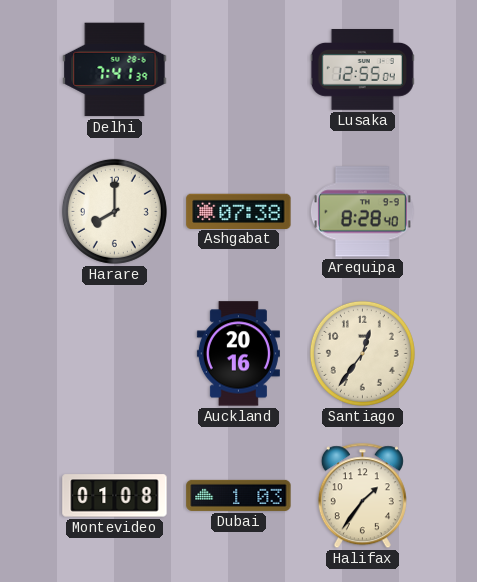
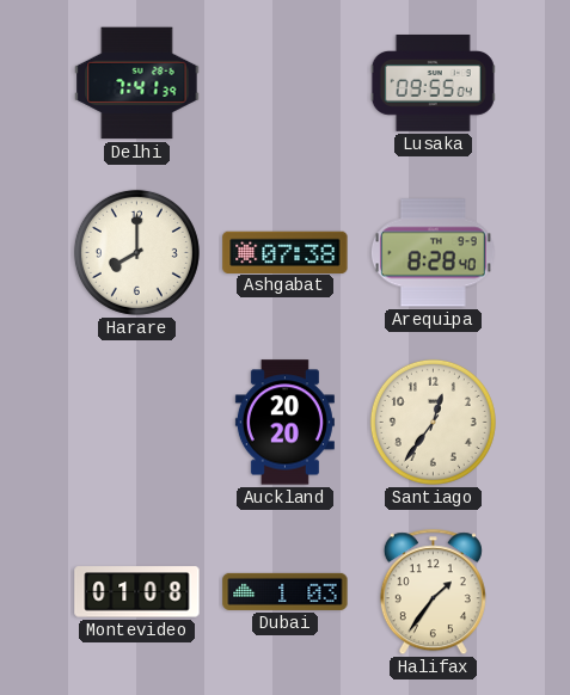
Lusaka: 12:55 -> 09:55 (433, 84)
Auckland: 20:16 -> 20:20 (284, 423)
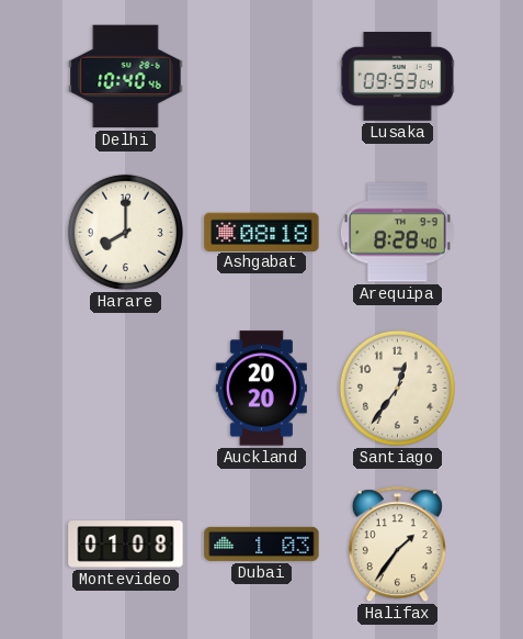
Delhi: 7:41 -> 10:40 (126, 77)
Lusaka: 09:55 -> 09:53 (397, 77)
Ashgabat: 07:38 -> 08:18 (262, 232)
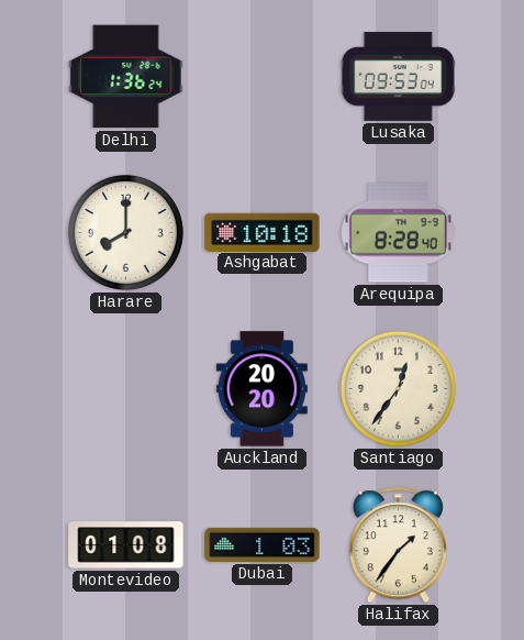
Delhi: 10:40 -> 1:36 (126, 77)
Ashgabat: 08:18 -> 10:18 (263, 232)
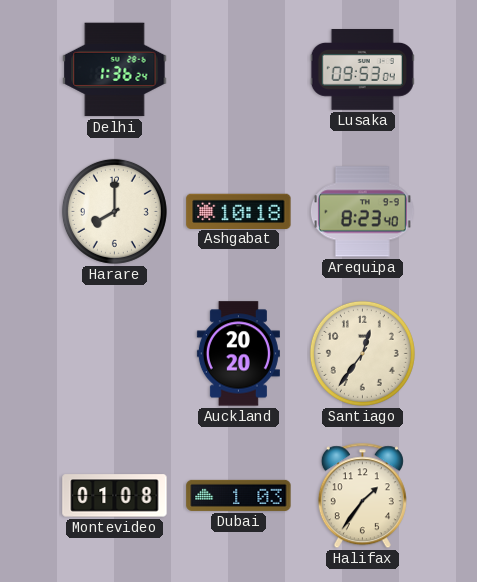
Arequipa: 8:28 -> 8:23 (362, 212)
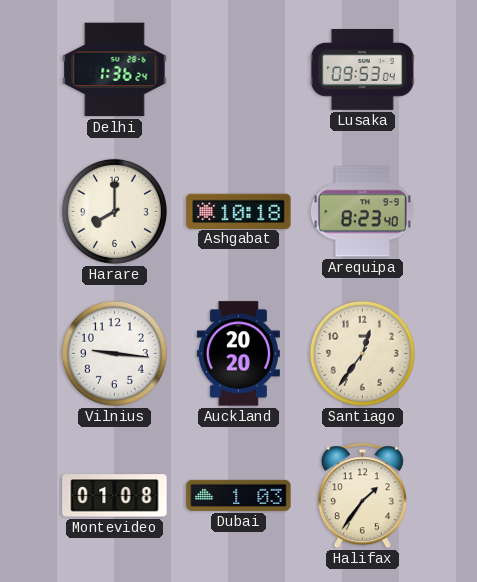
Vilnius: none -> 9:16 (114, 353)
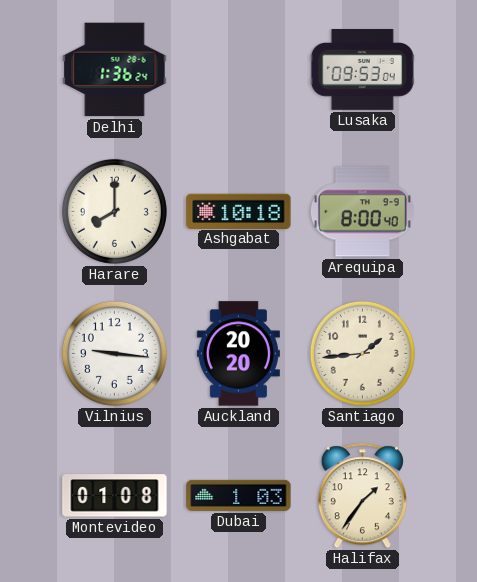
Arequipa: 8:23 -> 8:00 (362, 212)
Santiago: 12:36 -> 1:44 (362, 353)
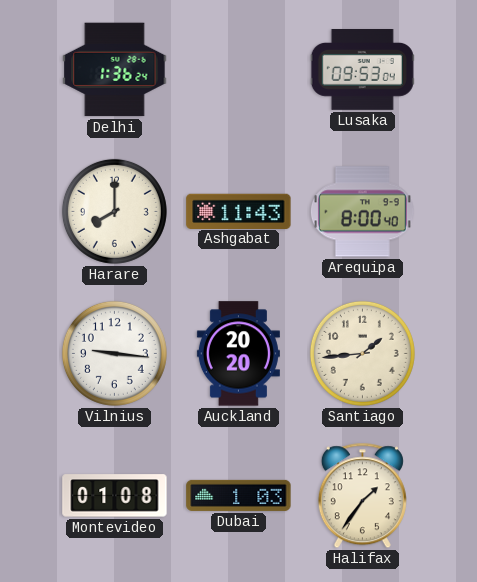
Ashgabat: 10:18 -> 11:43 (239, 211)
